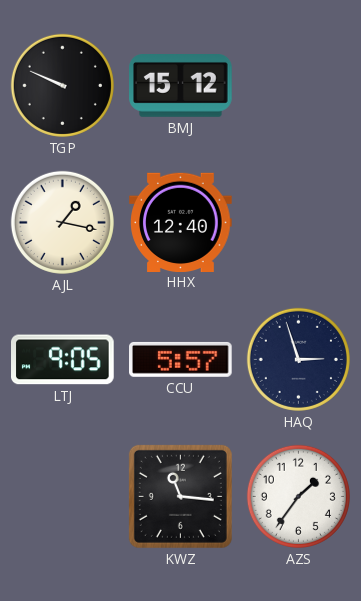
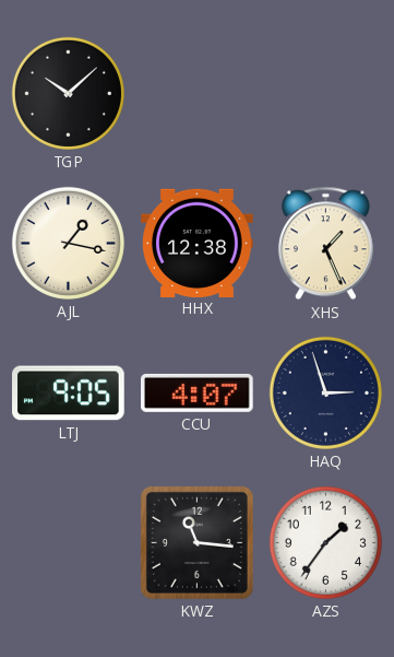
TGP: 9:49 -> 10:08 (68, 93)
BMJ: 15:12 -> none (181, 86)
HHX: 12:40 -> 12:38 (198, 243)
XHS: none -> 1:26 (325, 244)
CCU: 5:57 -> 4:07 (198, 392)
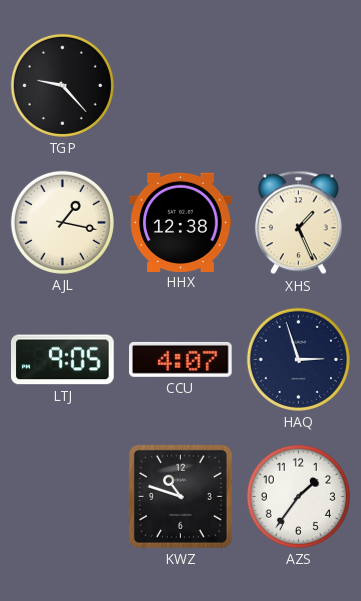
TGP: 10:08 -> 9:23 (62, 85)
KWZ: 11:16 -> 10:48 (180, 496)
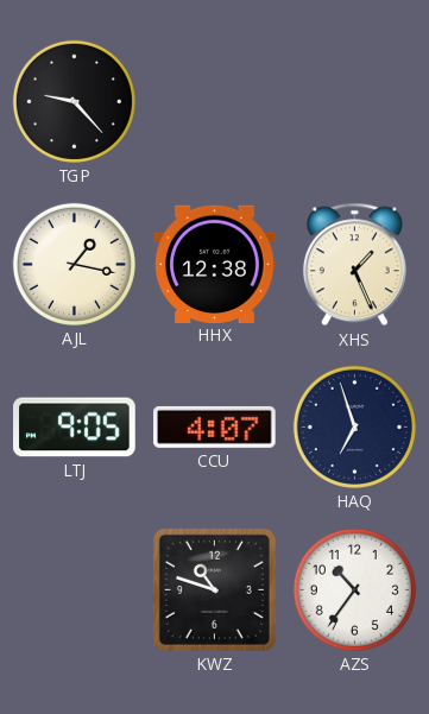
HAQ: 2:57 -> 6:57 (354, 426)
AZS: 1:36 -> 10:36 (354, 589)
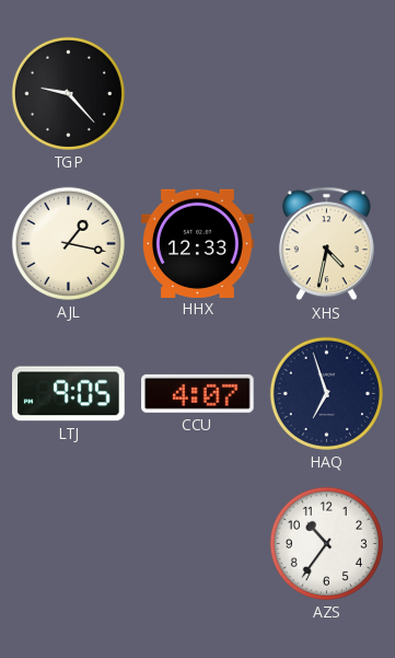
HHX: 12:38 -> 12:33 (198, 243)
XHS: 1:26 -> 4:32 (326, 244)
KWZ: 10:48 -> none (214, 589)
